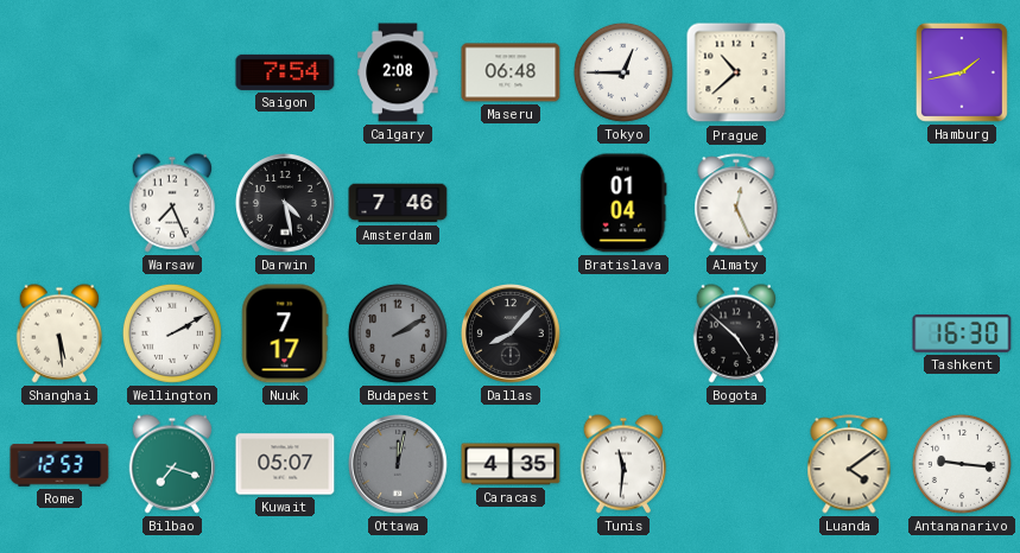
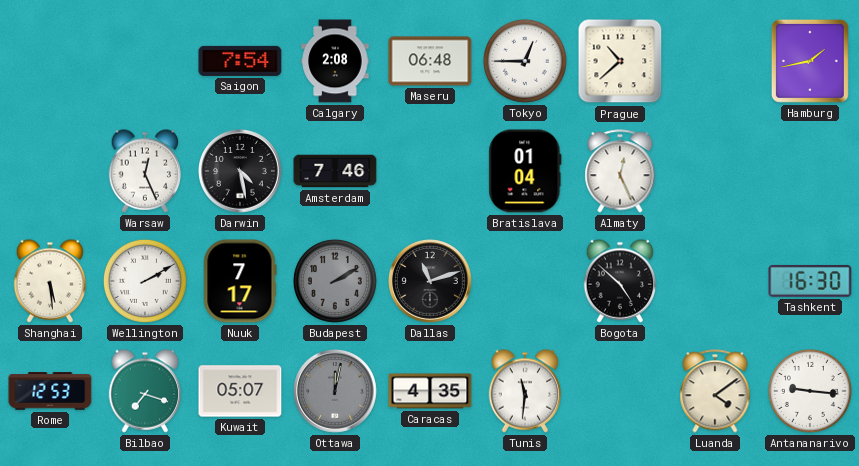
Warsaw: 7:26 -> 12:26 (145, 171)
Dallas: 8:07 -> 11:12 (431, 282)
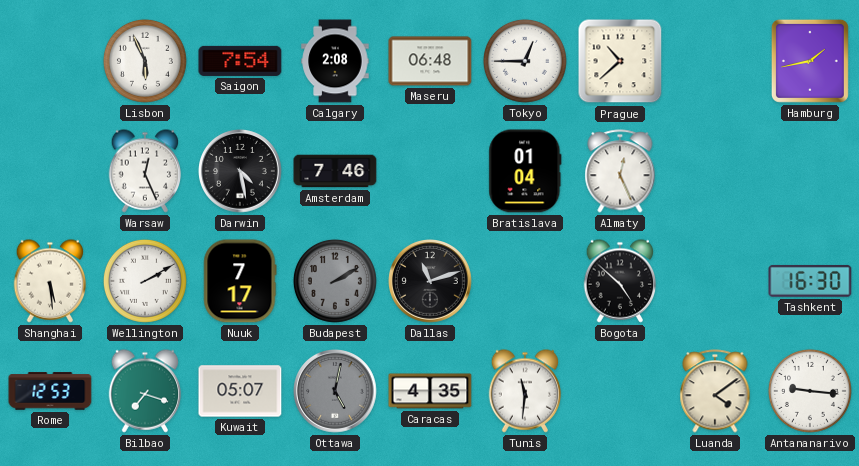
Lisbon: none -> 5:56 (145, 61)
Ottawa: 12:02 -> 5:02 (336, 392)
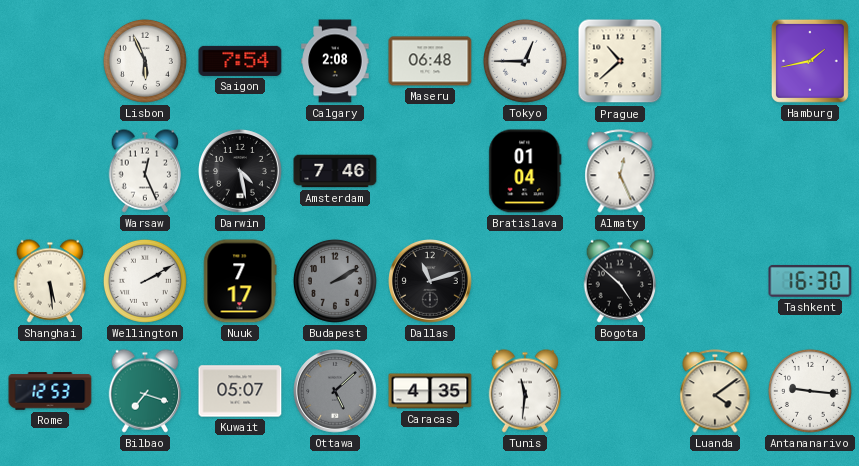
Ottawa: 5:02 -> 5:08 (336, 392)
